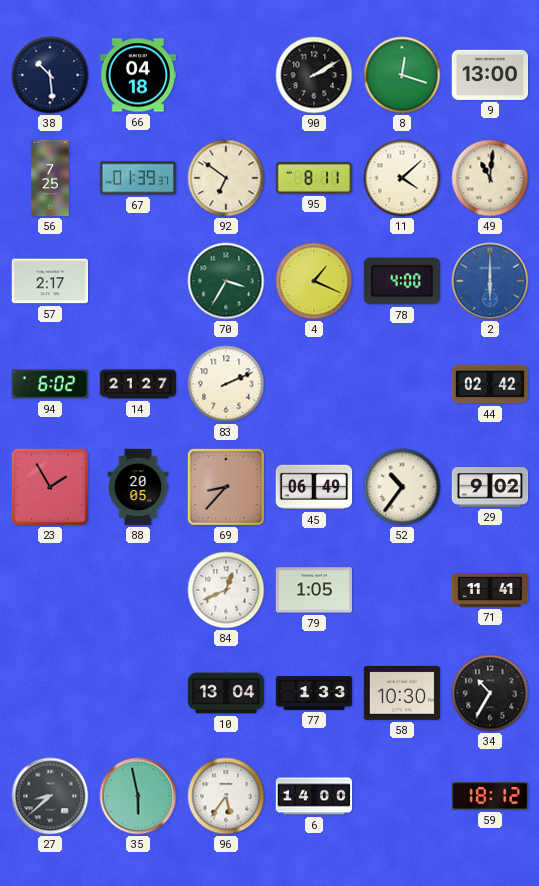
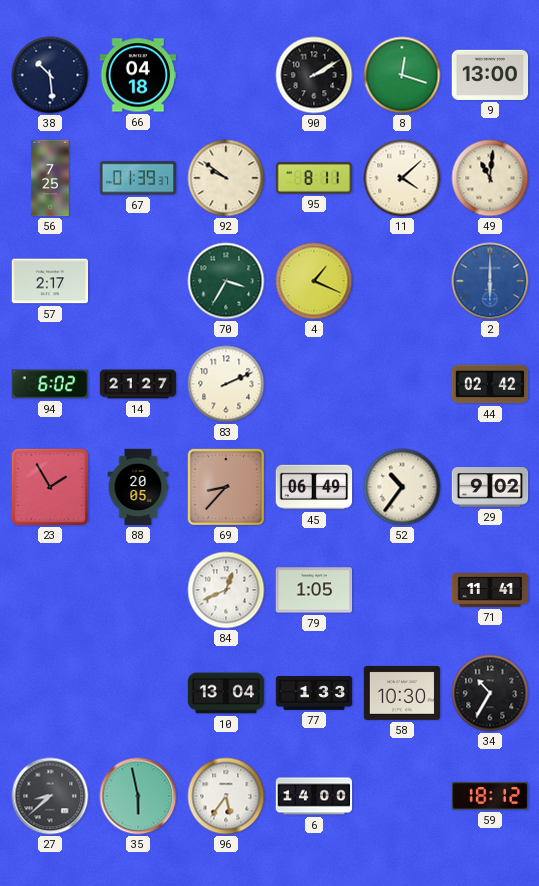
92: 6:51 -> 9:51 (226, 178)
78: 4:00 -> none (401, 281)
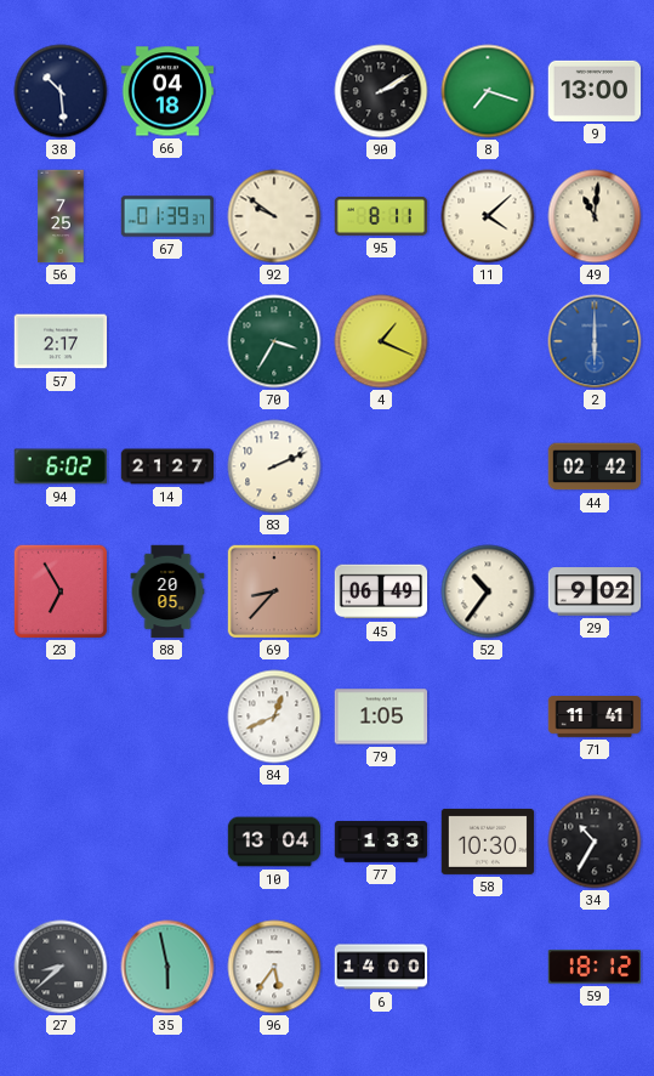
8: 12:18 -> 7:18 (488, 91)
23: 1:55 -> 6:55 (61, 591)
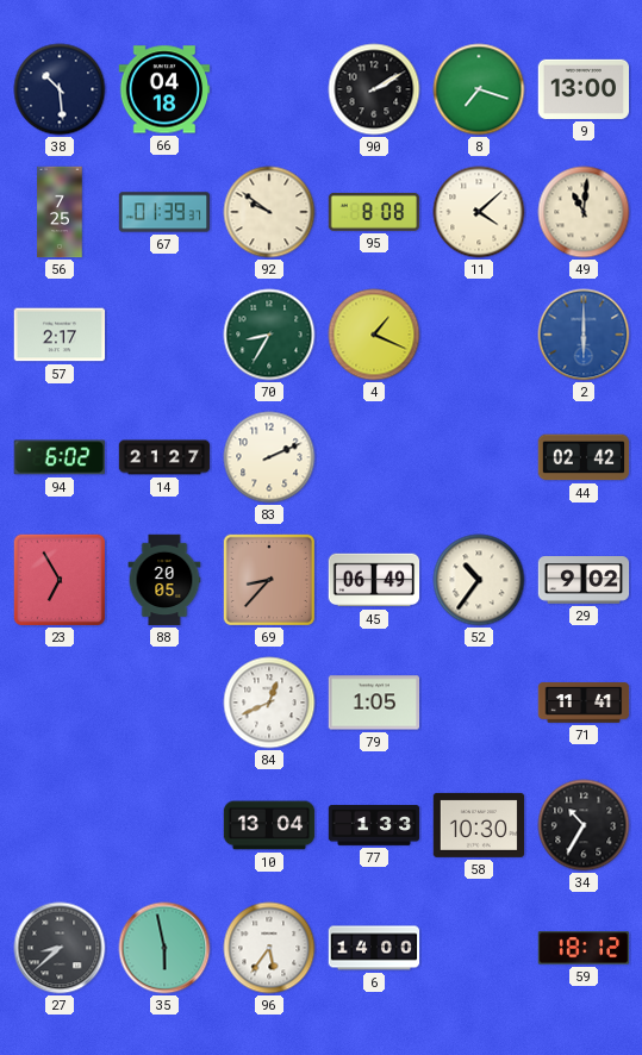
95: 8:11 -> 8:08 (374, 212)
70: 3:35 -> 8:35 (269, 335)
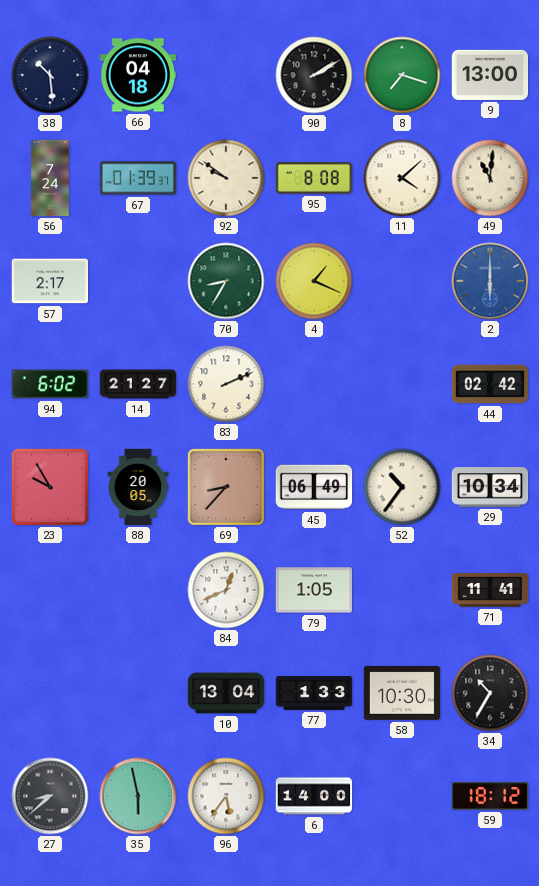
56: 7:25 -> 7:24 (50, 178)
23: 6:55 -> 9:55 (50, 487)
29: 9:02 -> 10:34 (490, 487)
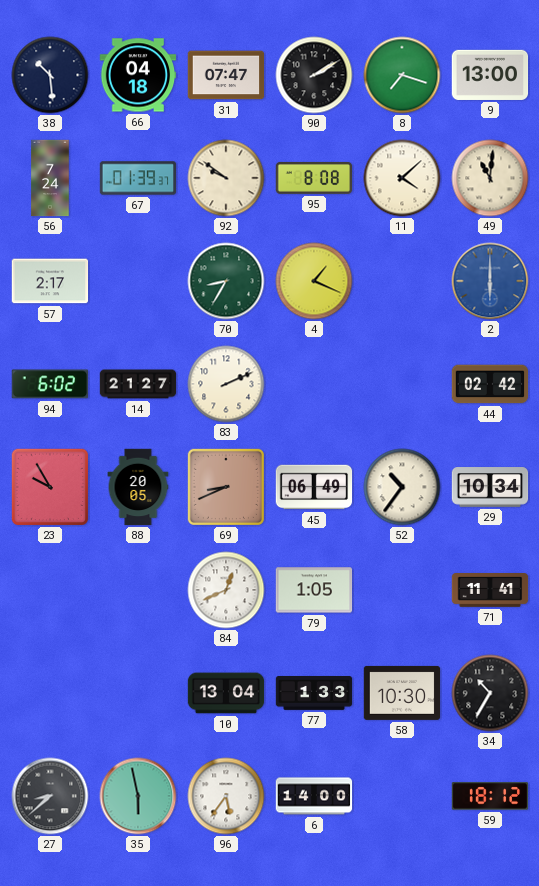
31: none -> 07:47 (226, 75)
69: 8:37 -> 8:41 (226, 487)
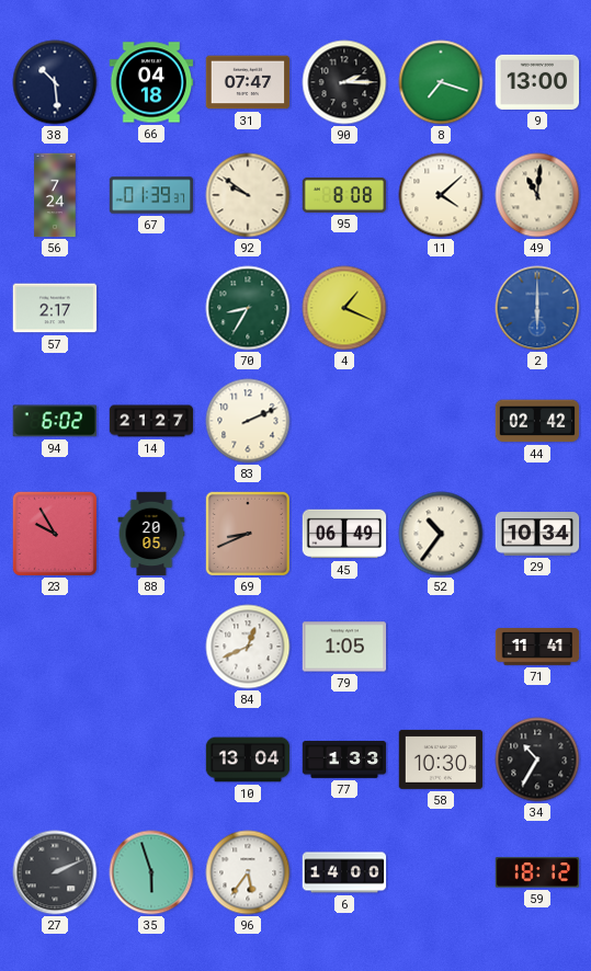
90: 2:10 -> 2:15 (344, 82)
27: 8:38 -> 2:11 (55, 872)
35: 5:58 -> 5:57 (151, 872)
